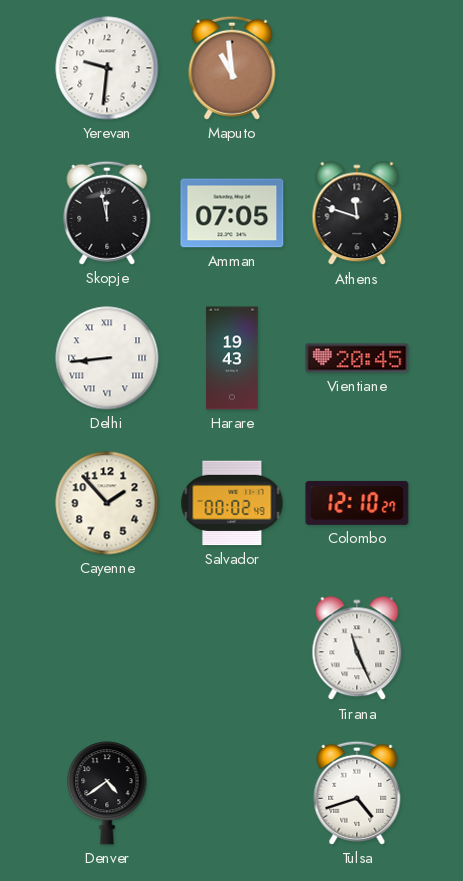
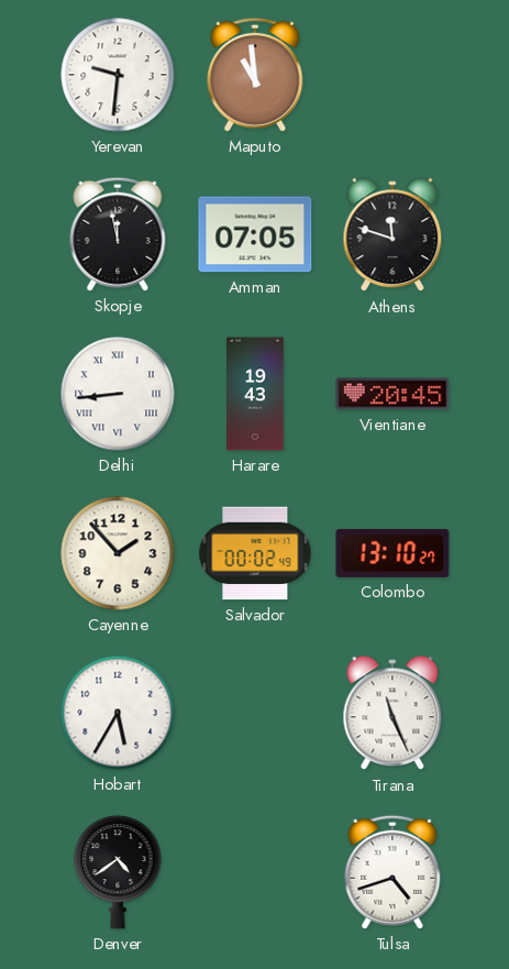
Colombo: 12:10 -> 13:10 (392, 553)
Hobart: none -> 5:35 (118, 713)
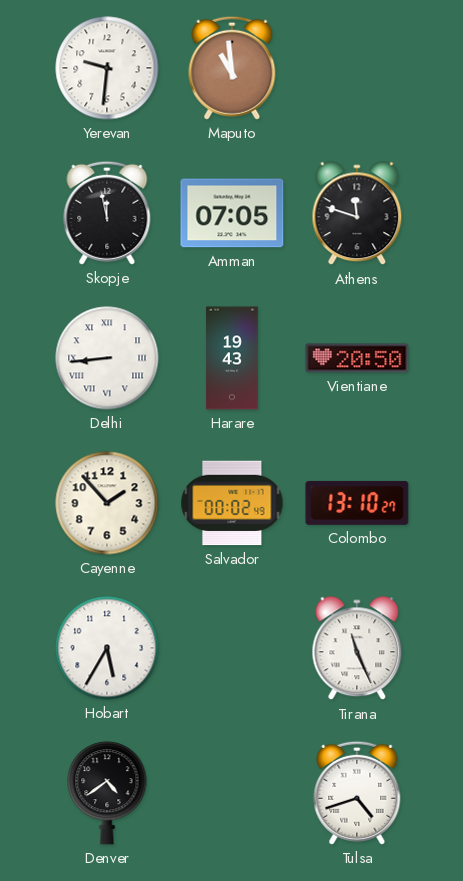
Vientiane: 20:45 -> 20:50 (357, 358)
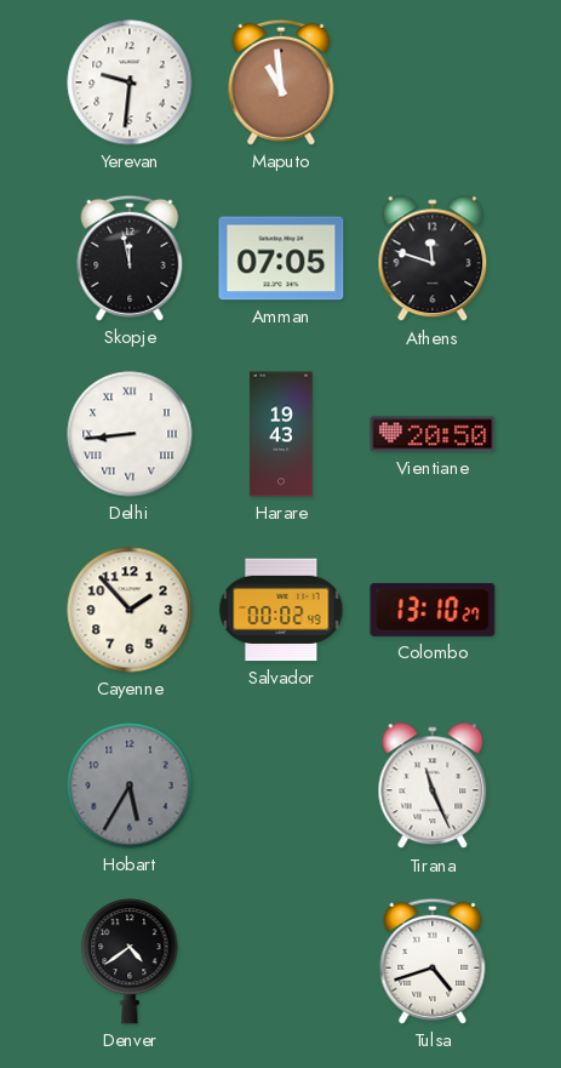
Hobart dial: white -> grey (130, 786)
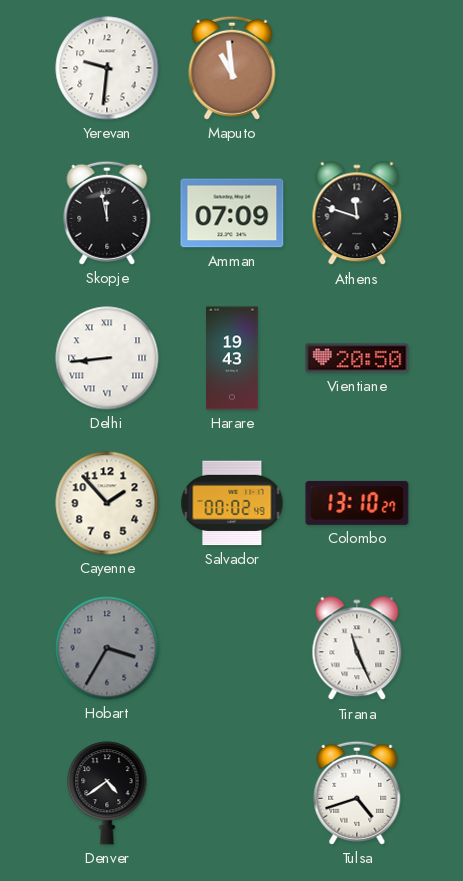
Amman: 07:05 -> 07:09 (232, 213)
Hobart: 5:35 -> 3:35 (107, 648)
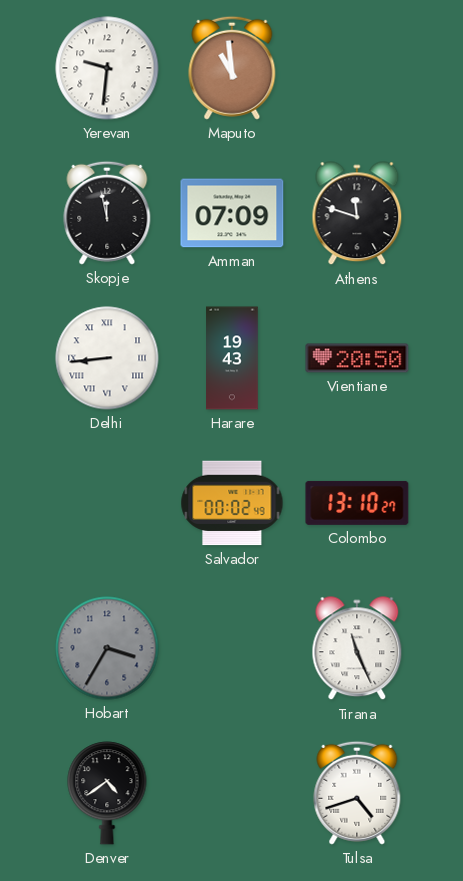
Cayenne: 1:53 -> none (107, 503)
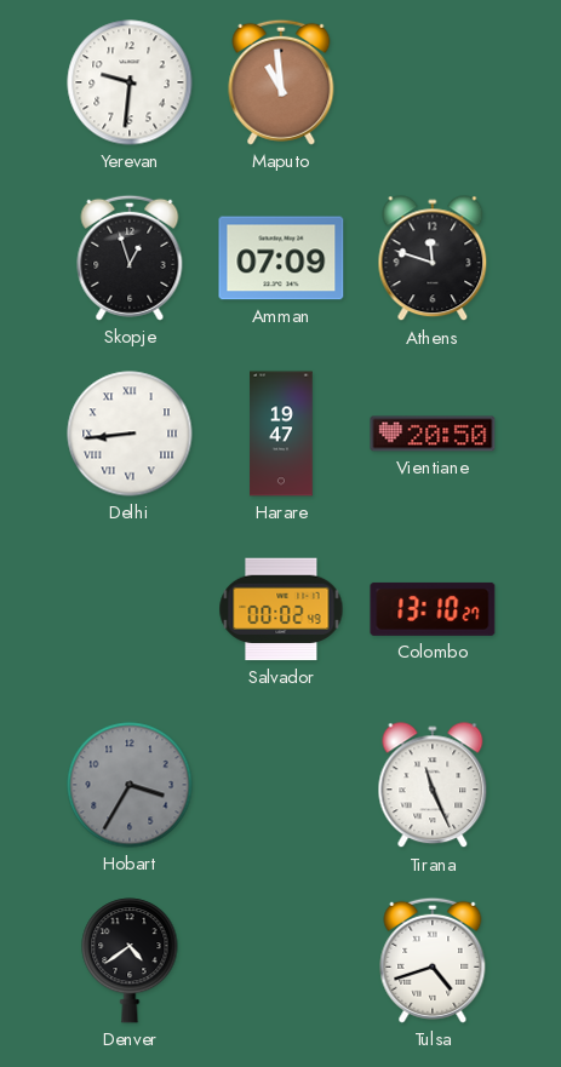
Skopje: 11:58 -> 12:57 (130, 258)
Harare: 19:43 -> 19:47 (281, 434)
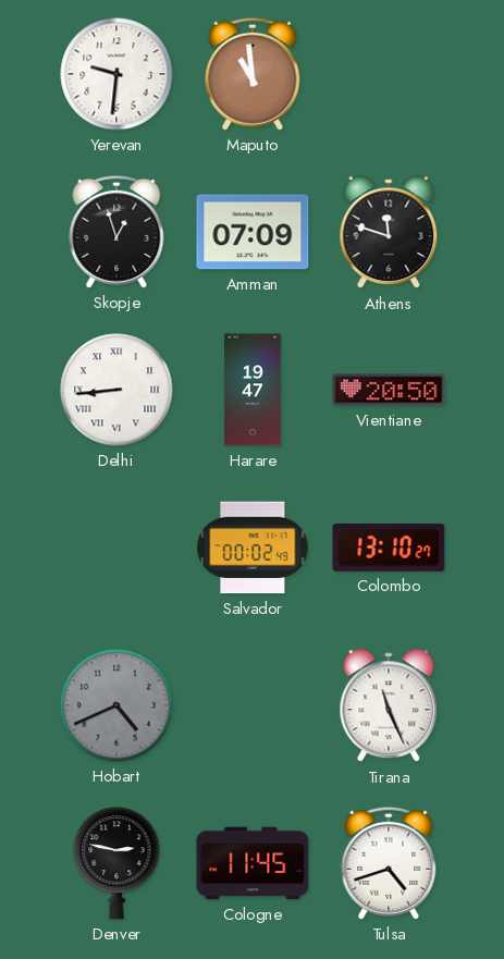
Hobart: 3:35 -> 4:41 (116, 705)
Denver: 4:39 -> 2:47 (116, 863)
Cologne: none -> 11:45 (253, 863)
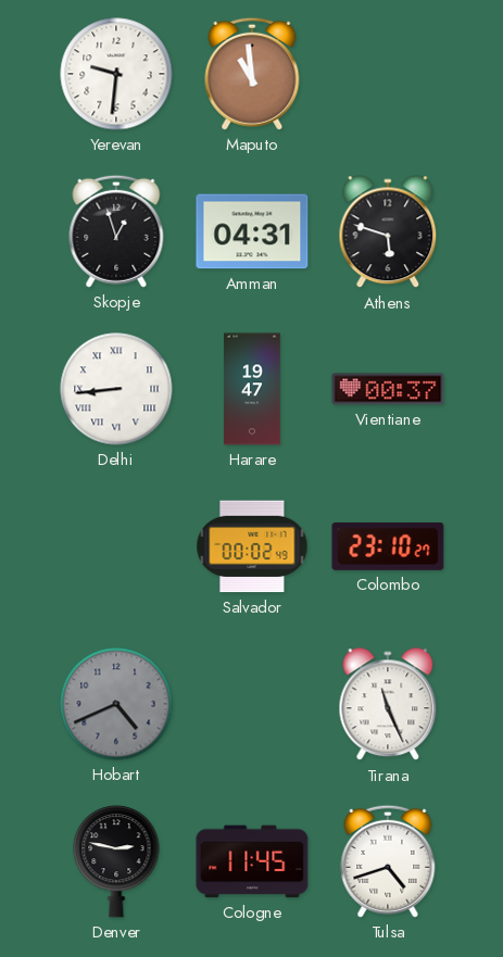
Amman: 07:09 -> 04:31 (252, 231)
Athens: 11:48 -> 5:48 (388, 232)
Vientiane: 20:50 -> 00:37 (388, 389)
Colombo: 13:10 -> 23:10 (388, 546)
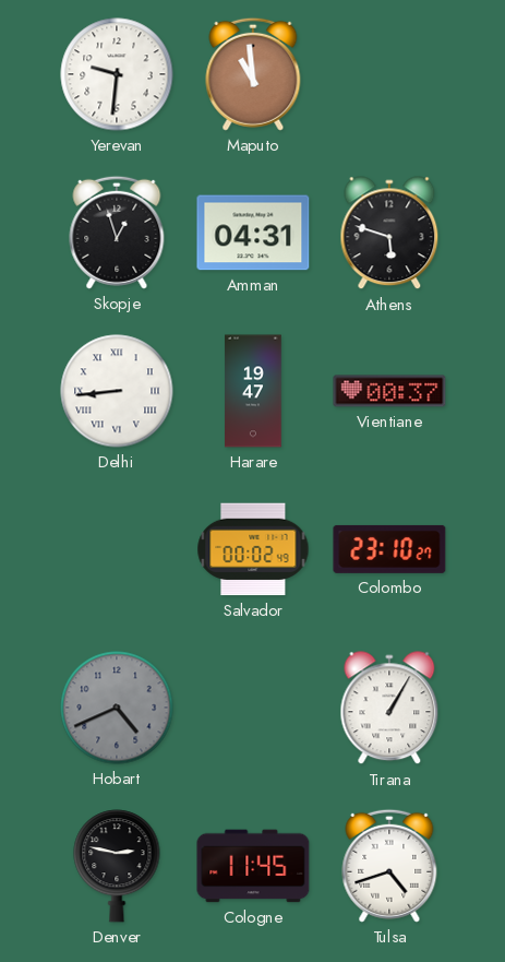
Tirana: 11:26 -> 1:05 (389, 709)
